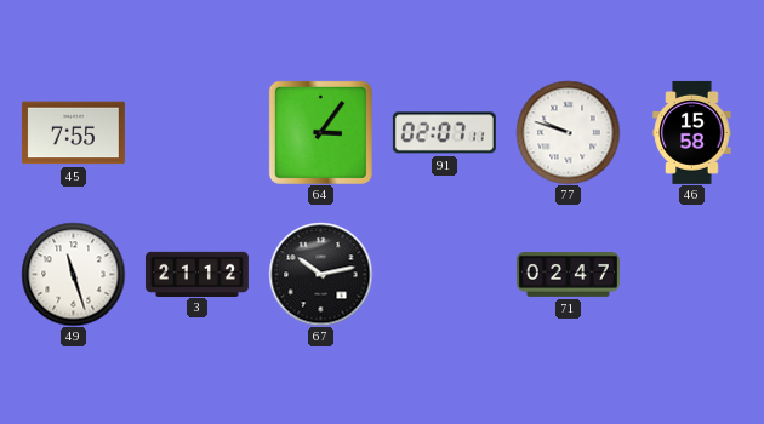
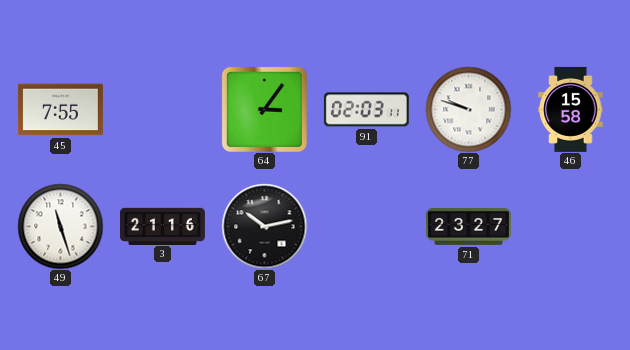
91: 02:07 -> 02:03 (366, 110)
3: 21:12 -> 21:16 (162, 226)
71: 02:47 -> 23:27 (468, 227)
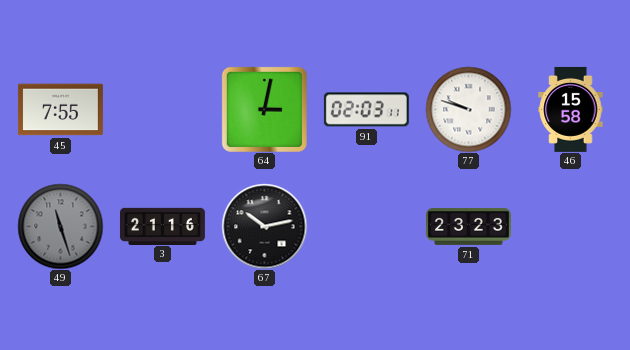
64: 3:06 -> 3:02 (264, 109)
49 dial: white -> grey (60, 226)
71: 23:27 -> 23:23 (468, 227)
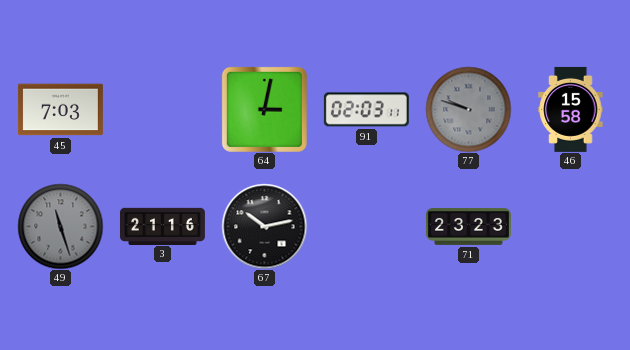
45: 7:55 -> 7:03 (60, 110)
77 dial: white -> grey (468, 109)
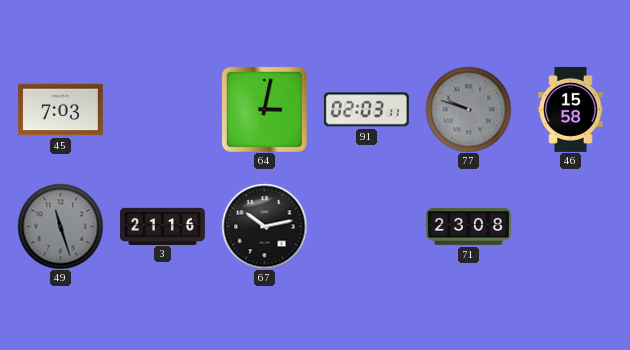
71: 23:23 -> 23:08 (468, 227)
